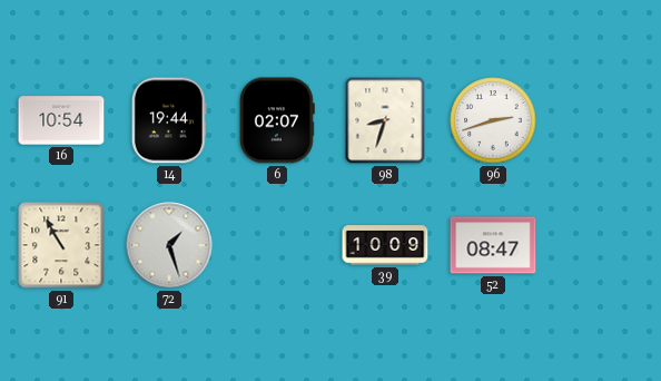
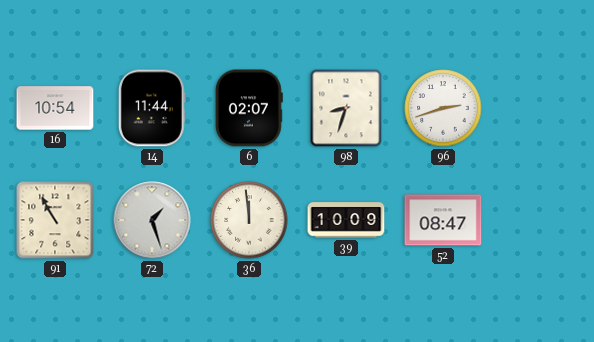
14: 19:44 -> 11:44 (152, 108)
36: none -> 11:59 (249, 220)
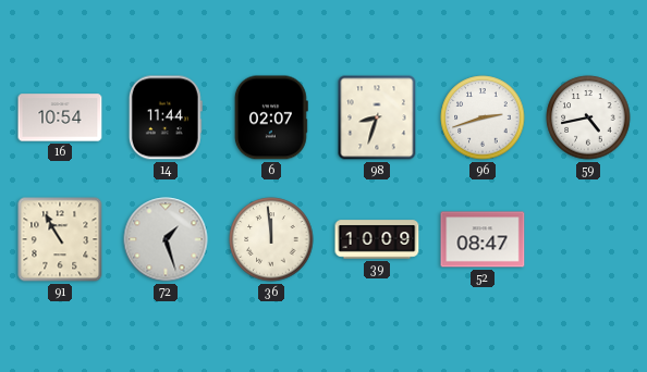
59: none -> 4:43 (588, 117)
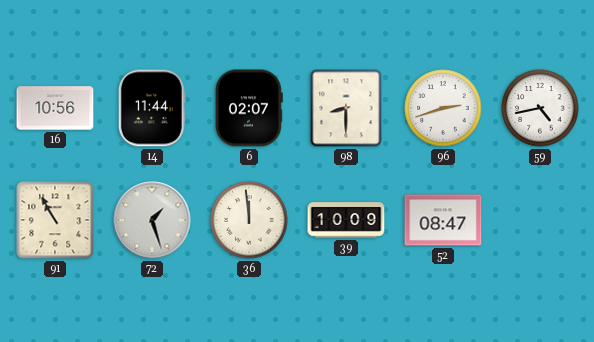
16: 10:54 -> 10:56 (55, 108)
98: 8:33 -> 8:30 (346, 108)
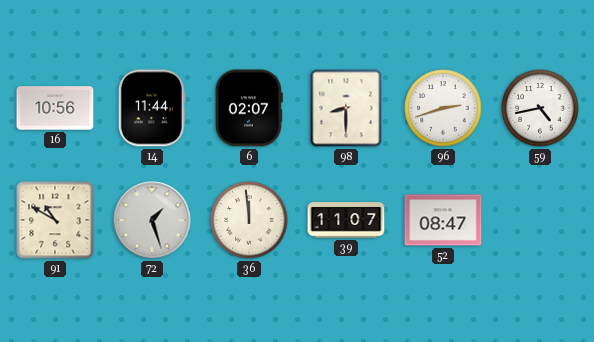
91: 10:55 -> 10:50 (55, 220)
39: 10:09 -> 11:07 (346, 220)
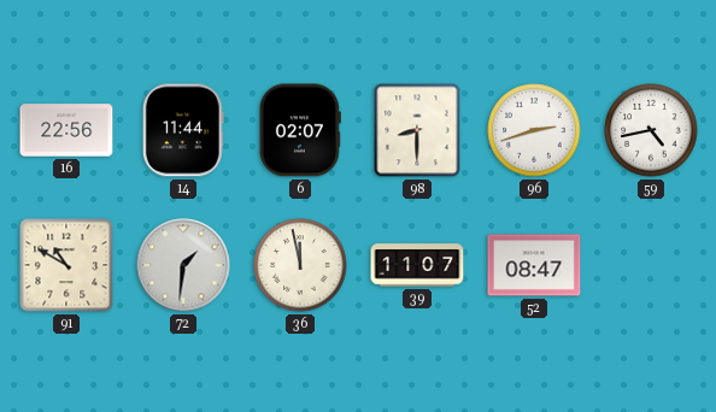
16: 10:56 -> 22:56 (66, 130)
72: 1:27 -> 1:31 (183, 265)
36: 11:59 -> 11:58 (300, 265)
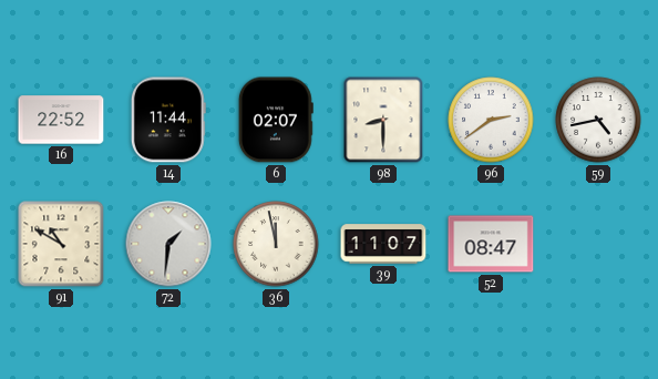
16: 22:56 -> 22:52 (61, 120)
96: 2:42 -> 2:39 (491, 120)
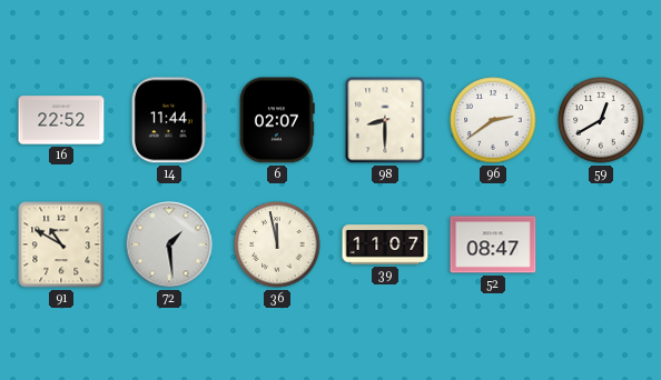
59: 4:43 -> 12:40 (601, 120)
72: 1:31 -> 1:29 (169, 244)
